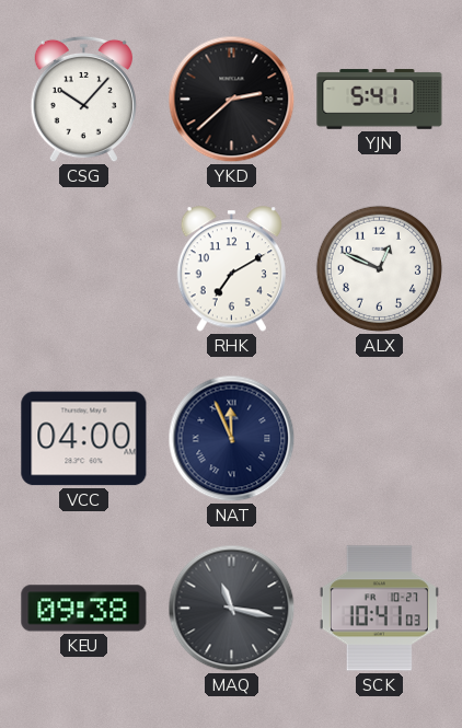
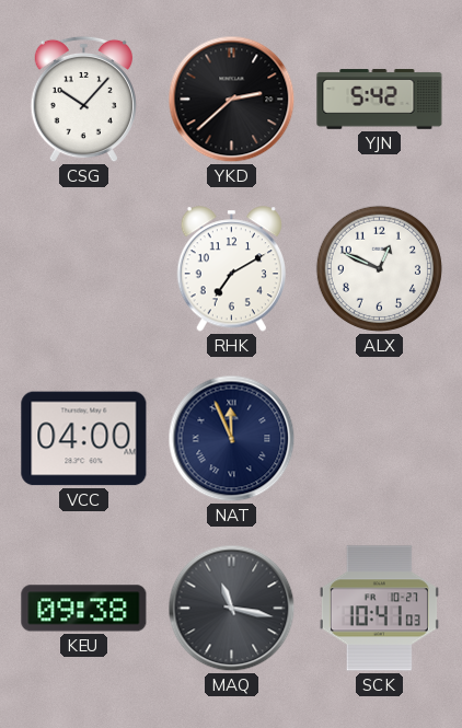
YJN: 5:41 -> 5:42 (380, 100)
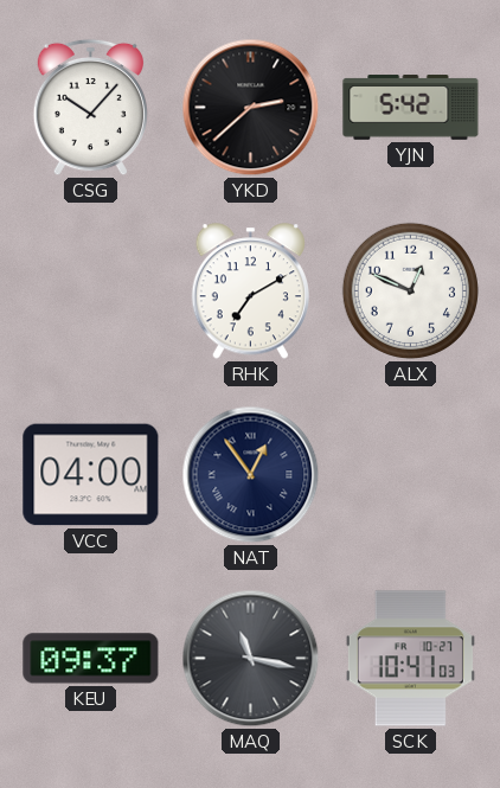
NAT: 11:56 -> 12:54 (251, 475)
KEU: 09:38 -> 09:37 (91, 659)
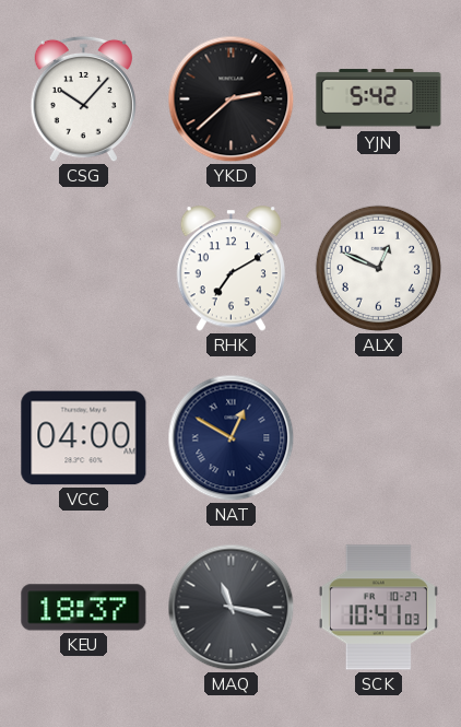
NAT: 12:54 -> 12:50 (232, 438)
KEU: 09:37 -> 18:37 (84, 608)
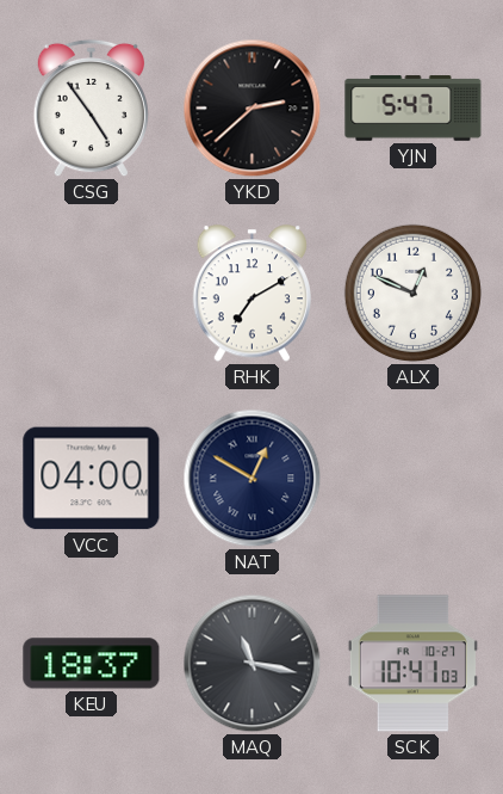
CSG: 10:07 -> 4:54 (91, 109)
YJN: 5:42 -> 5:47 (414, 109)
